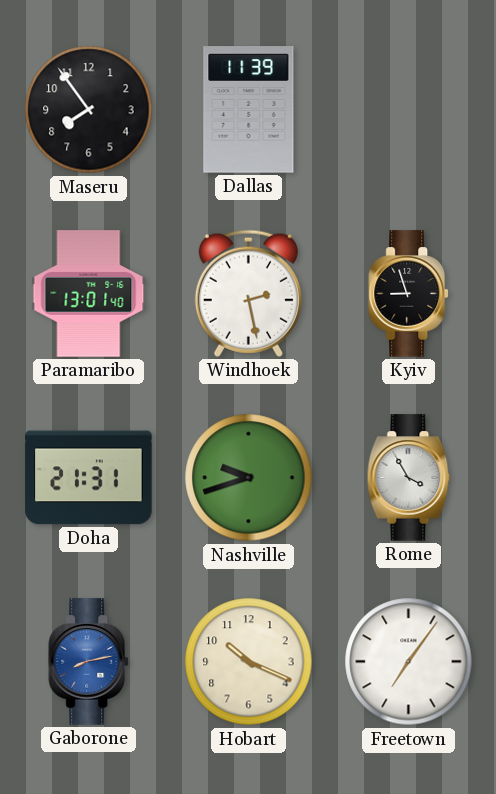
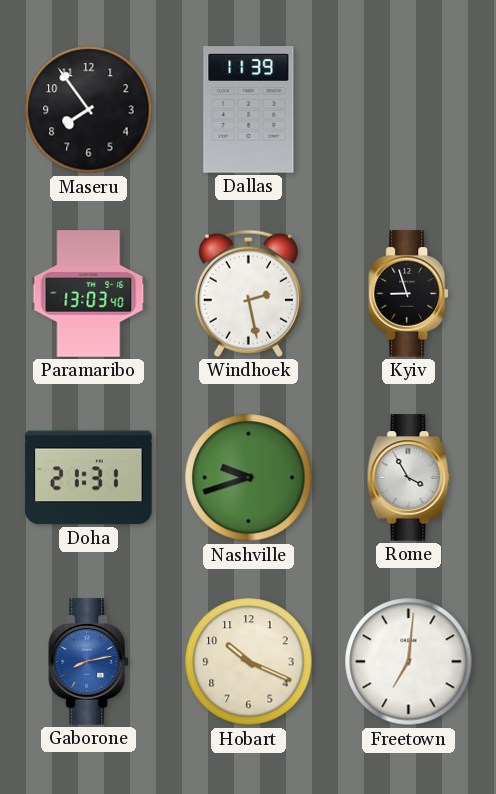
Paramaribo: 13:01 -> 13:03 (89, 294)
Freetown: 7:06 -> 7:01 (409, 662)
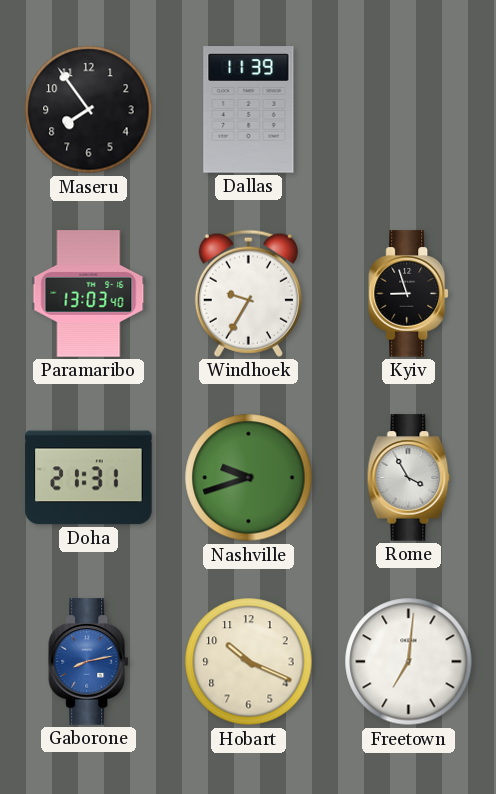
Windhoek: 2:28 -> 9:35 (248, 293)
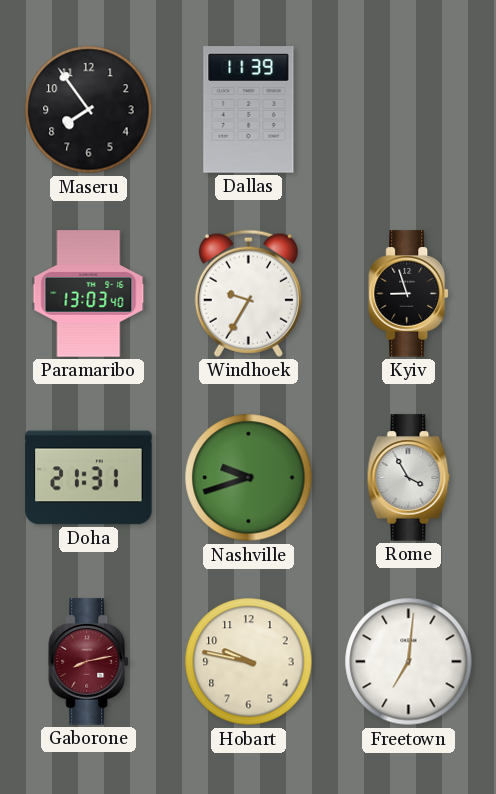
Gaborone dial: blue -> burgundy (88, 662)
Hobart: 10:19 -> 9:47 (249, 662)
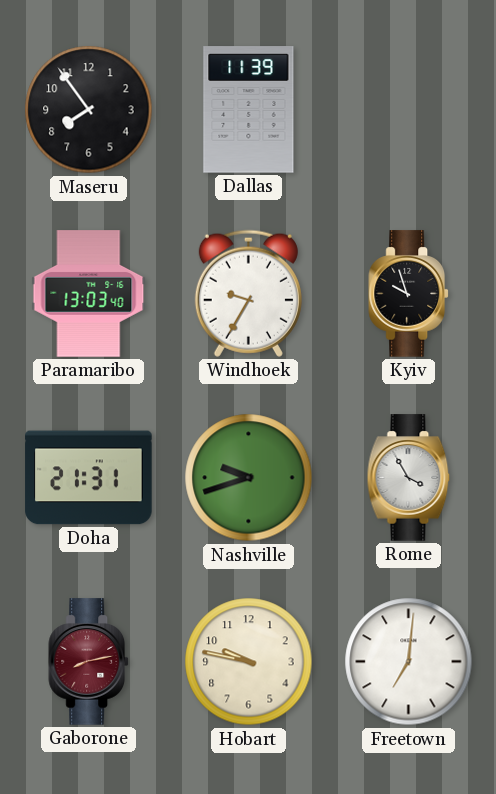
Kyiv: 8:57 -> 9:57 (408, 294)
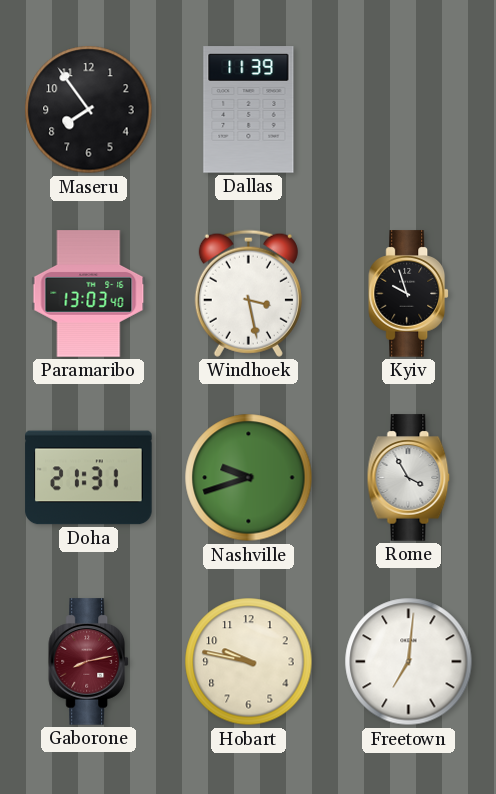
Windhoek: 9:35 -> 3:28 (248, 293)
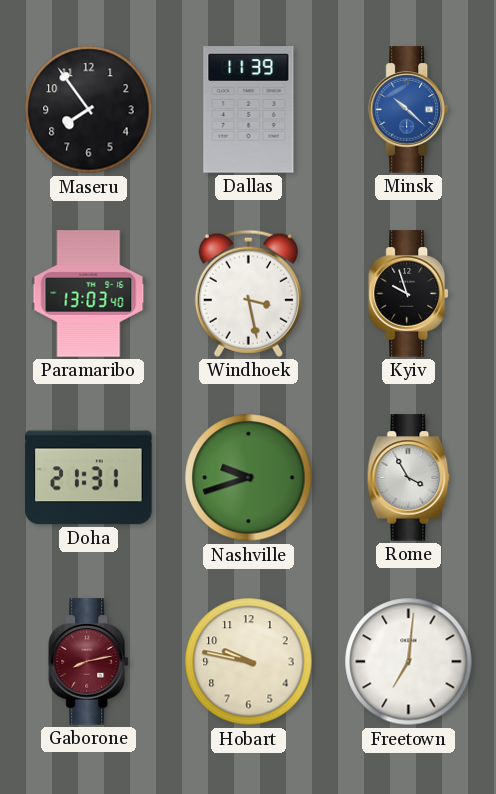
Minsk: none -> 10:22 (408, 110)
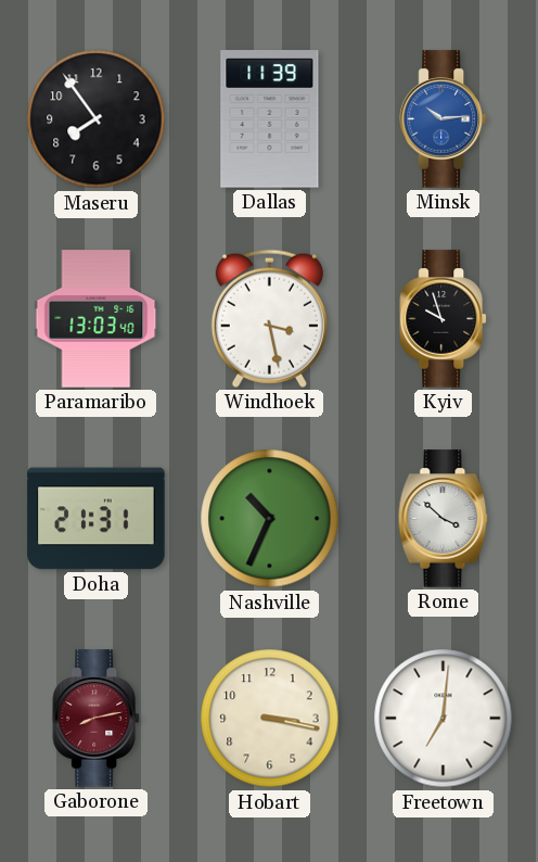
Minsk: 10:22 -> 10:14 (443, 119)
Nashville: 9:42 -> 10:34 (270, 519)
Rome: 3:55 -> 3:52 (444, 519)
Hobart: 9:47 -> 3:17 (270, 719)
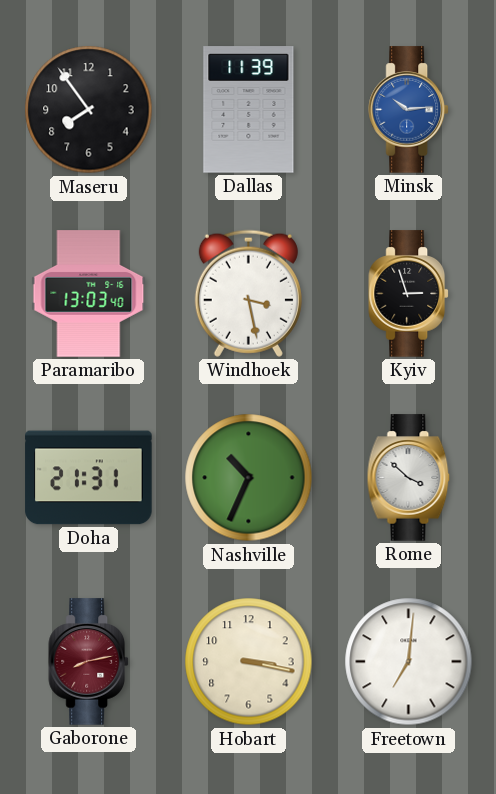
Kyiv: 9:57 -> 2:57 (408, 294)
